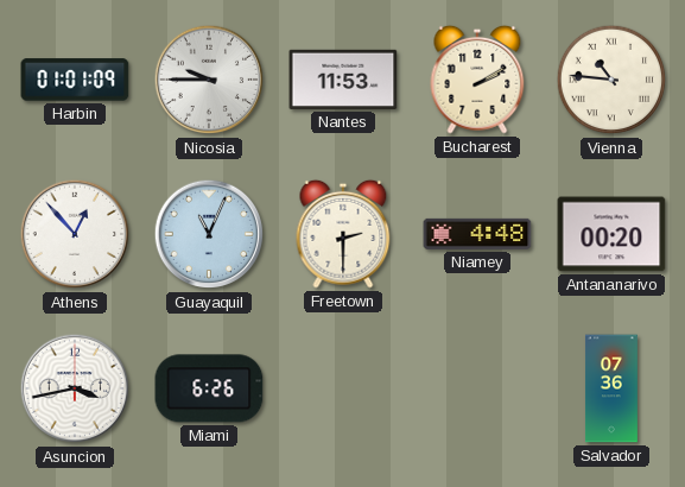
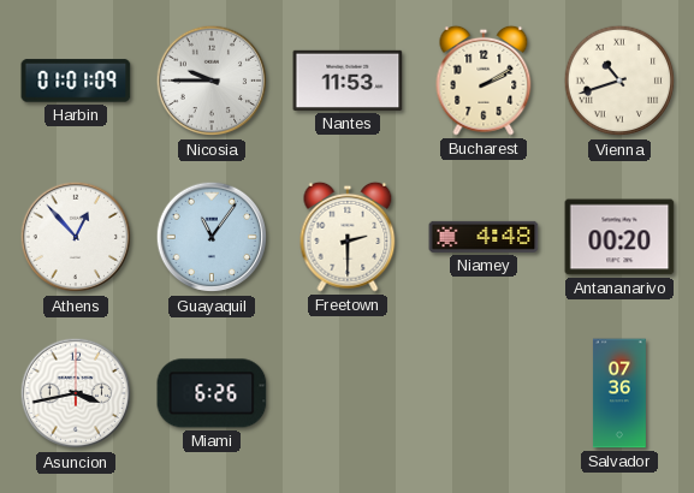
Vienna: 10:46 -> 10:42 (619, 81)
Guayaquil: 11:04 -> 11:06 (212, 237)
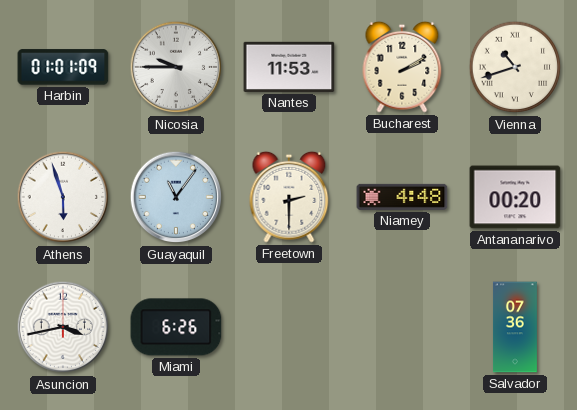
Athens: 12:53 -> 5:57 (63, 197)
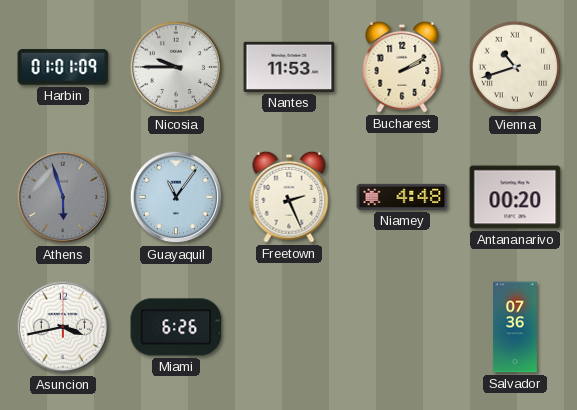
Athens dial: white -> grey (63, 197)
Freetown: 2:30 -> 2:26 (289, 197)
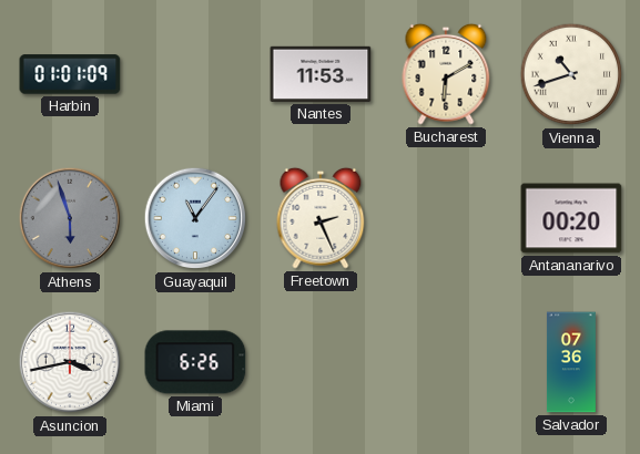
Nicosia: 9:45 -> none (176, 67)
Bucharest: 2:10 -> 6:10 (446, 74)
Niamey: 4:48 -> none (402, 197)
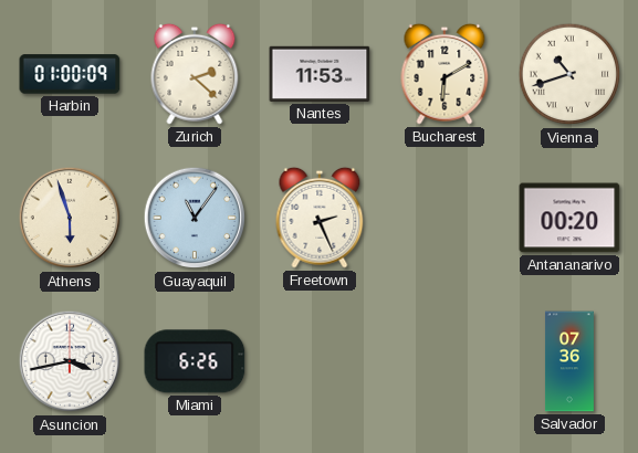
Harbin: 01:01 -> 01:00 (70, 74)
Zurich: none -> 2:22 (195, 74)
Athens dial: grey -> cream (70, 218)
